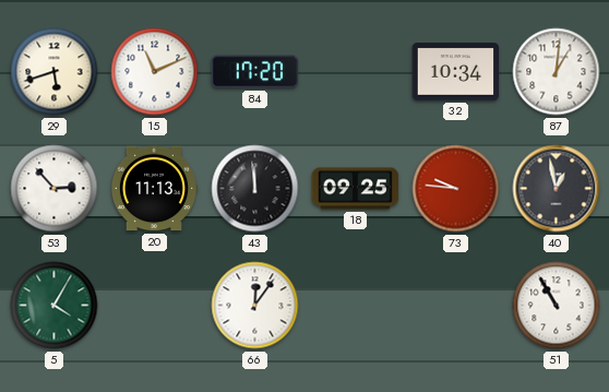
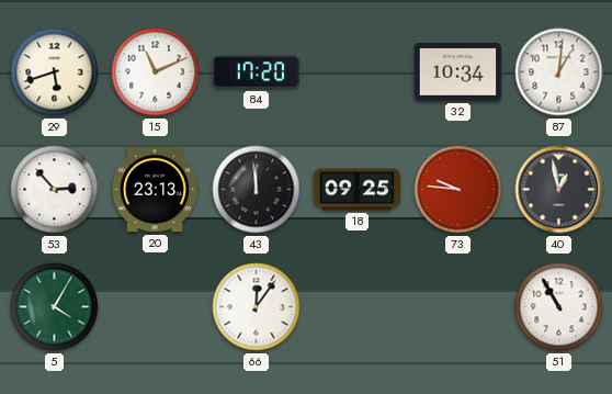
20: 11:13 -> 23:13 (155, 190)
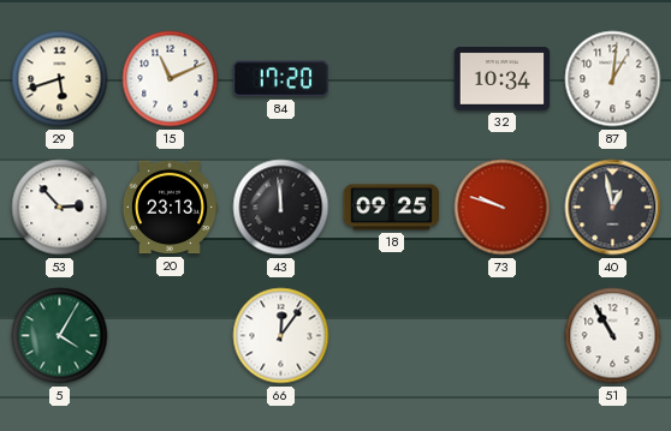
73: 9:46 -> 9:48 (503, 208)
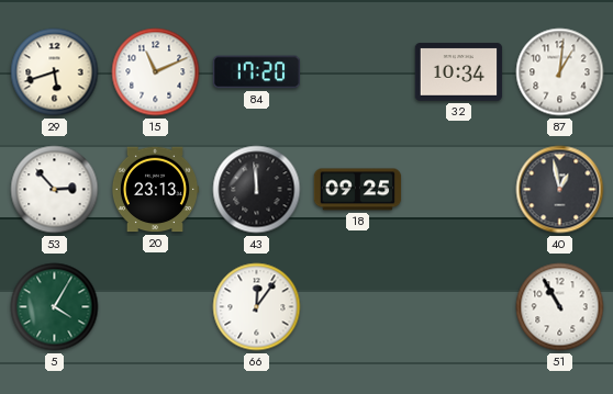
73: 9:48 -> none (503, 208)
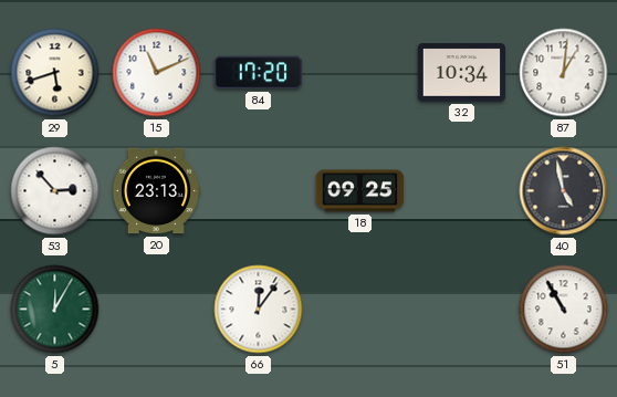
43: 11:59 -> none (257, 190)
40: 12:58 -> 4:58 (564, 191)
5: 4:05 -> 12:05 (55, 310)
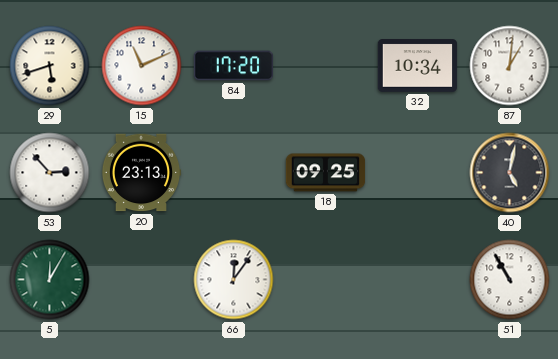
40: 4:58 -> 5:02 (510, 173)
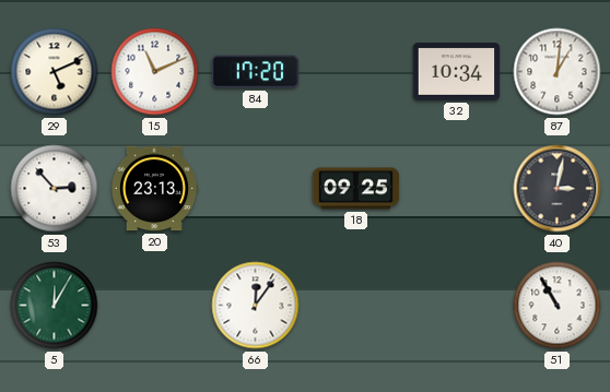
29: 5:42 -> 5:11 (55, 72)
40: 5:02 -> 3:02 (558, 189)
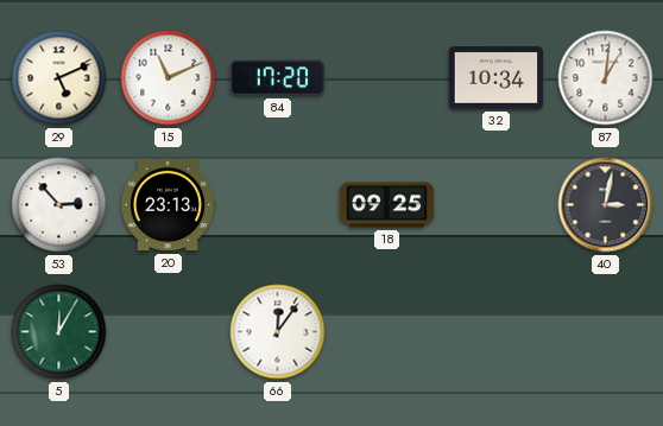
51: 10:55 -> none (558, 306)
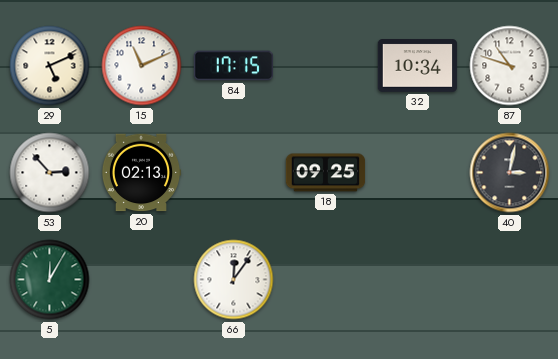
84: 17:20 -> 17:15 (233, 66)
87: 1:01 -> 10:48 (510, 66)
20: 23:13 -> 02:13 (141, 173)
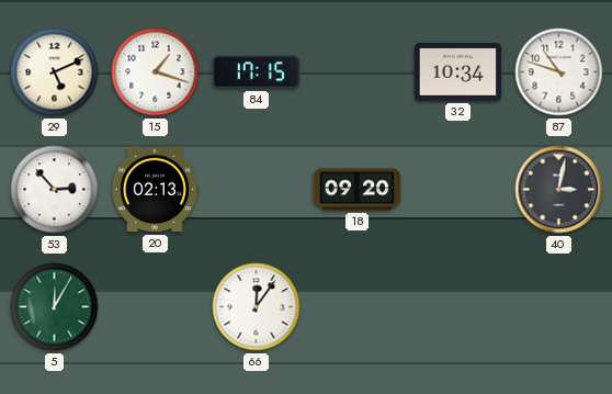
15: 11:11 -> 1:18 (156, 72)
18: 09:25 -> 09:20 (358, 190)
